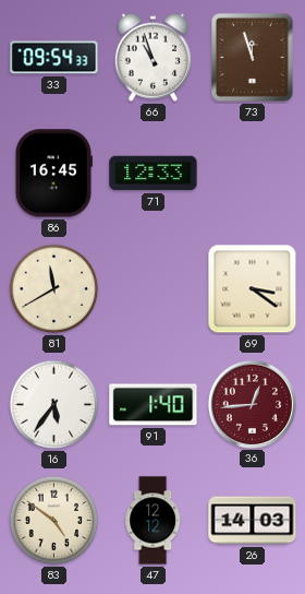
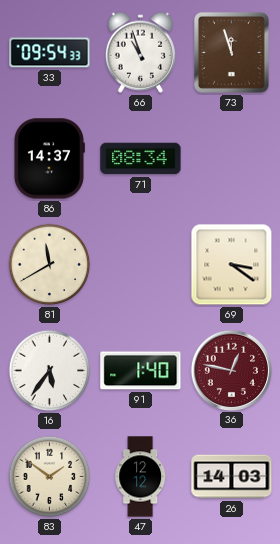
86: 16:45 -> 14:37 (49, 159)
71: 12:33 -> 08:34 (141, 159)
36: 12:44 -> 12:47 (231, 370)
83: 4:51 -> 1:51 (50, 477)
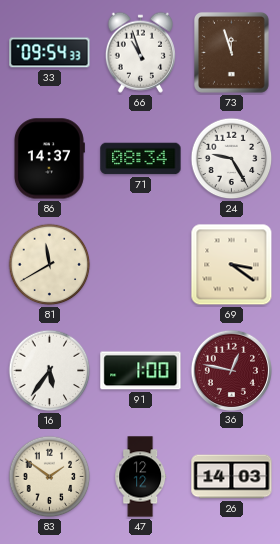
24: none -> 9:25 (232, 159)
91: 1:40 -> 1:00 (141, 371)
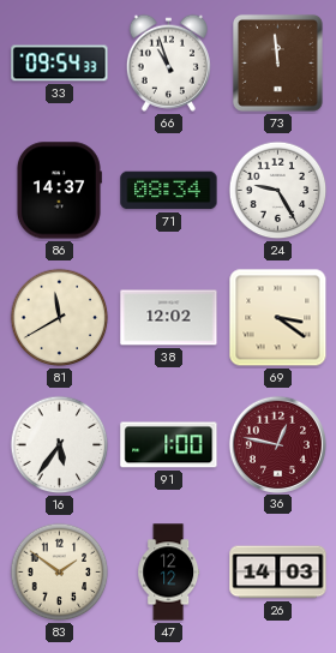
73: 11:57 -> 11:59 (277, 62)
38: none -> 12:02 (169, 318)
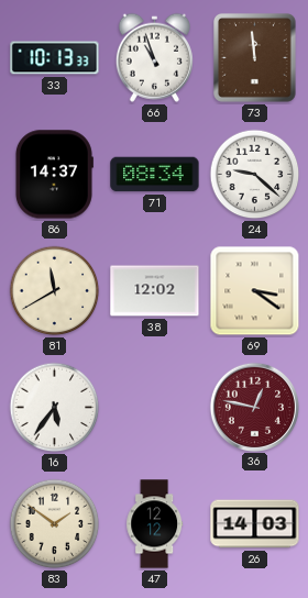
33: 09:54 -> 10:13 (55, 58)
24: 9:25 -> 9:22 (255, 175)
91: 1:00 -> none (169, 445)
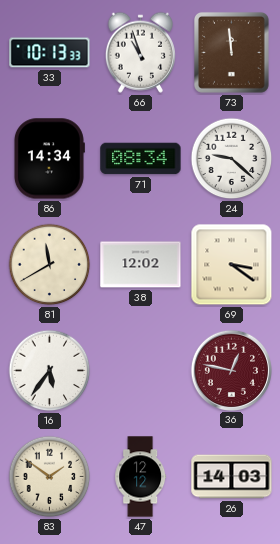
86: 14:37 -> 14:34 (49, 159)
